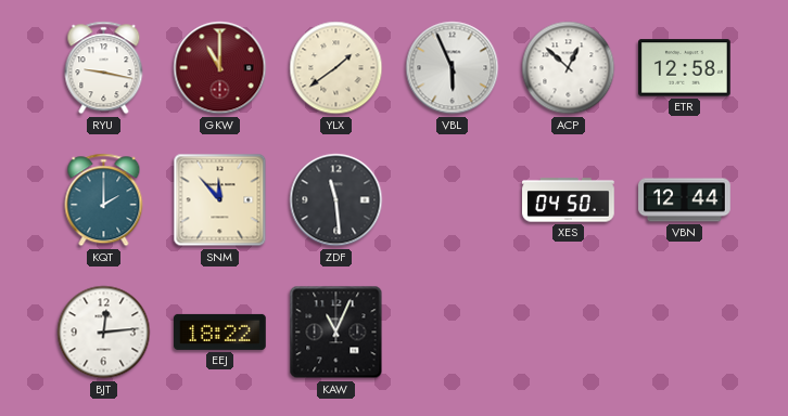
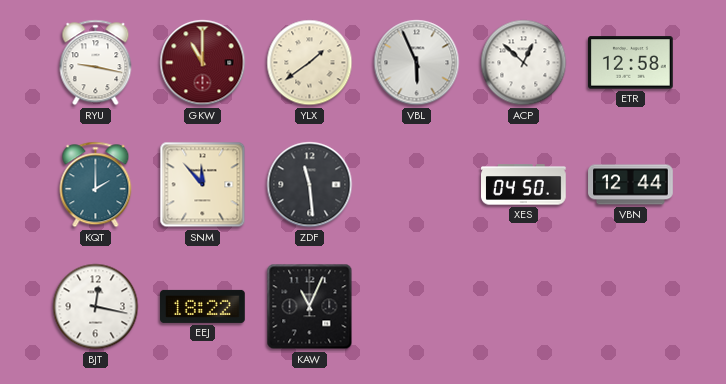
BJT: 12:14 -> 12:17 (96, 307)
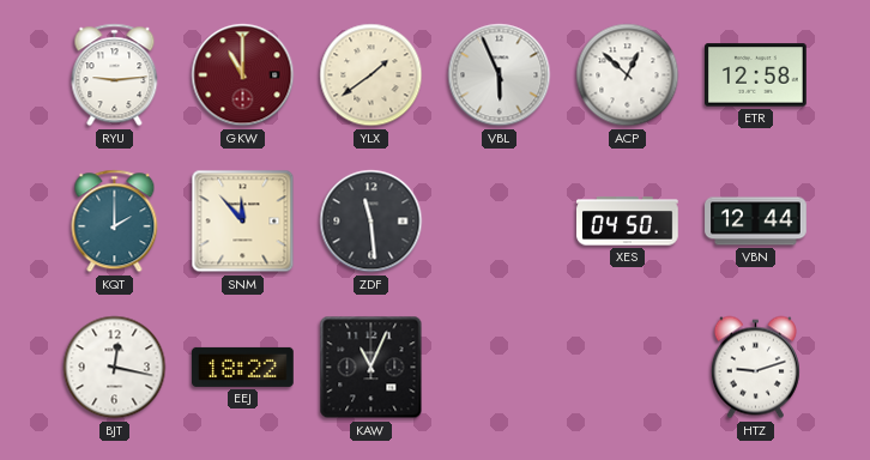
RYU: 9:17 -> 9:14 (115, 75)
HTZ: none -> 9:12 (755, 368)
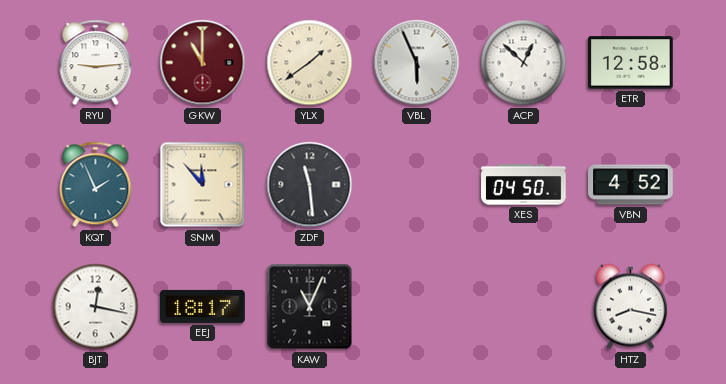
KQT: 2:00 -> 1:56 (96, 185)
VBN: 12:44 -> 4:52 (631, 185)
EEJ: 18:22 -> 18:17 (203, 306)
HTZ: 9:12 -> 8:17 (630, 307)
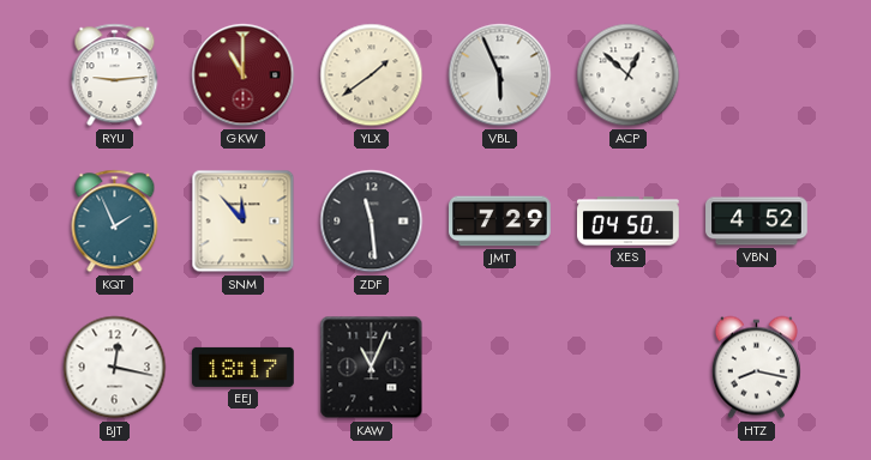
ETR: 12:58 -> none (631, 63)
JMT: none -> 7:29 (500, 222)
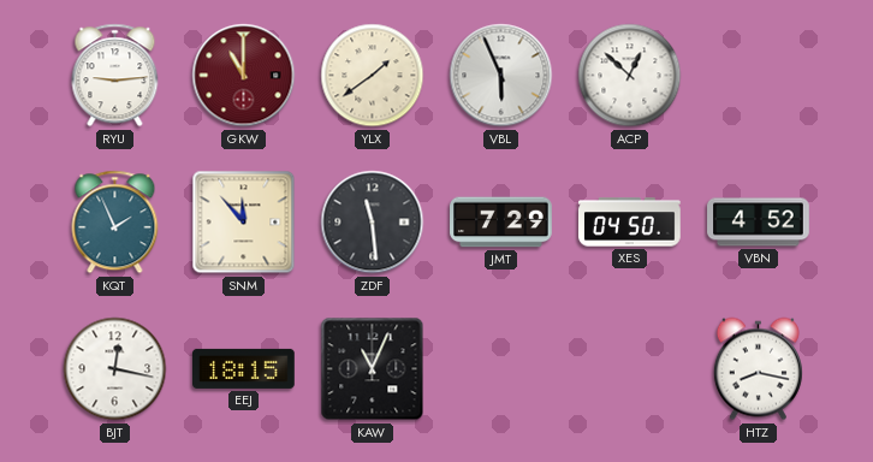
EEJ: 18:17 -> 18:15 (244, 368)
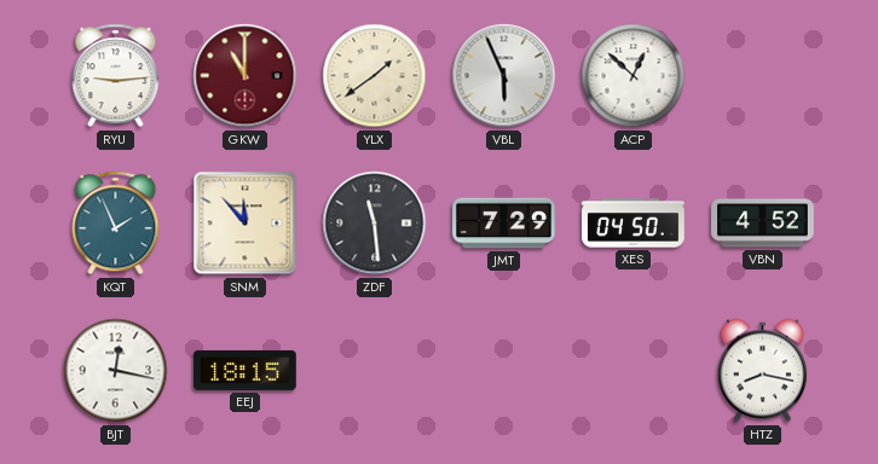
KAW: 11:04 -> none (373, 369)
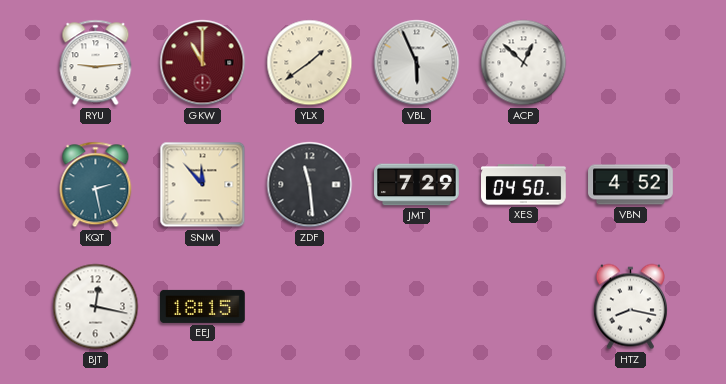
KQT: 1:56 -> 2:28 (96, 185)
